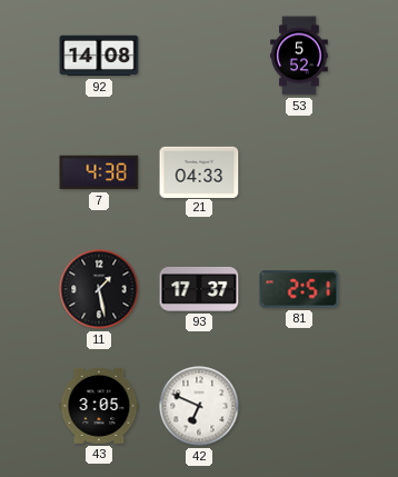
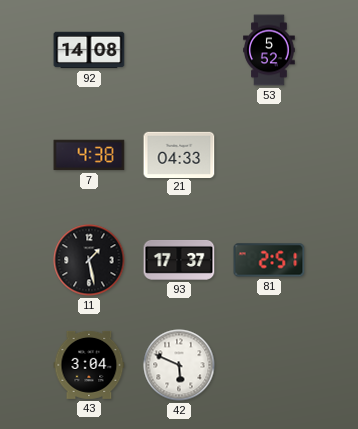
43: 3:05 -> 3:04 (89, 365)
42: 6:49 -> 5:49 (179, 365)
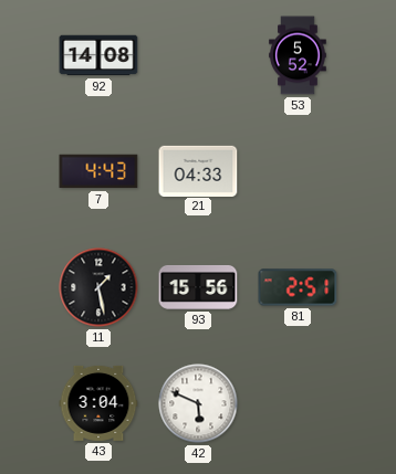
7: 4:38 -> 4:43 (98, 171)
93: 17:37 -> 15:56 (198, 287)
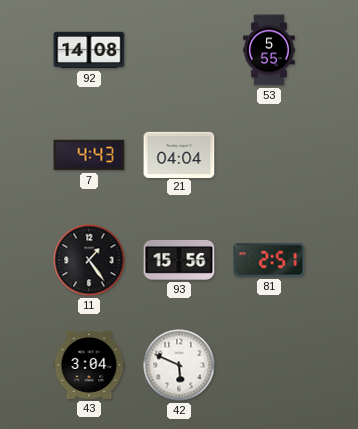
53: 5:52 -> 5:55 (269, 50)
21: 04:33 -> 04:04 (179, 154)
11: 1:28 -> 1:24 (89, 260)
